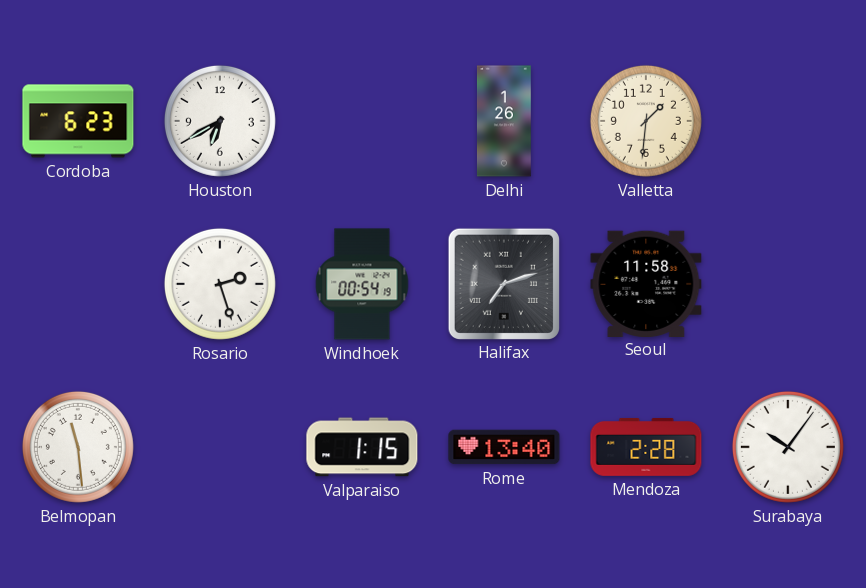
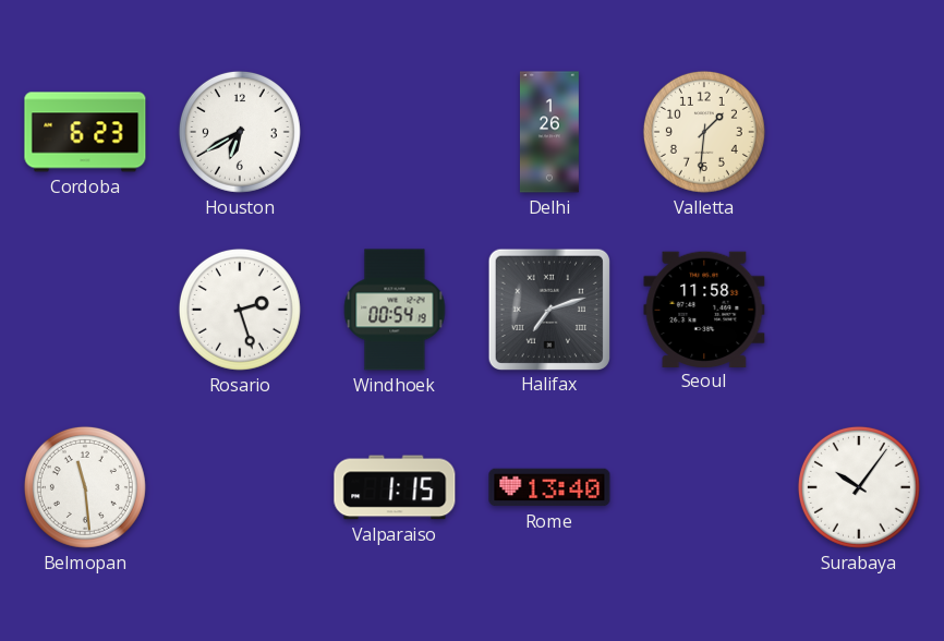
Mendoza: 2:28 -> none (646, 447)
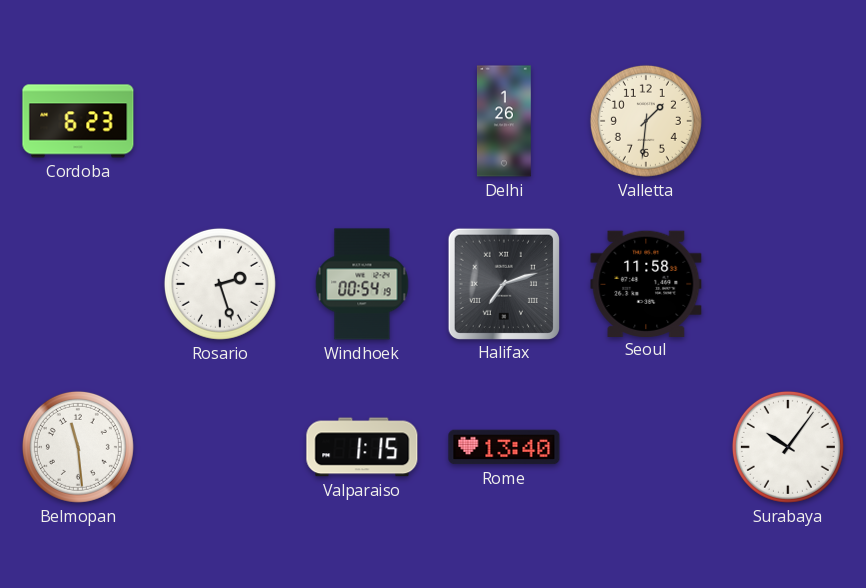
Houston: 6:40 -> none (240, 132)
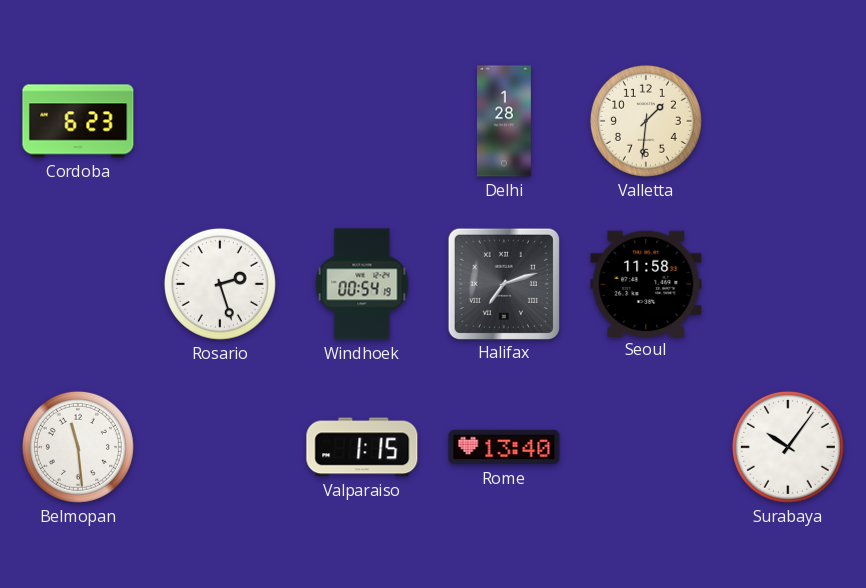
Delhi: 1:26 -> 1:28 (504, 121)
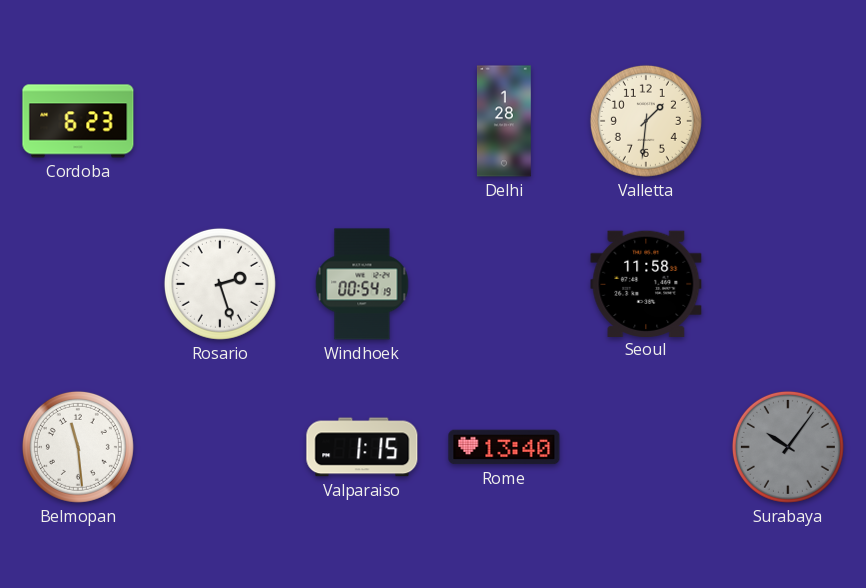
Halifax: 7:12 -> none (503, 283)
Surabaya dial: white -> grey (788, 447)
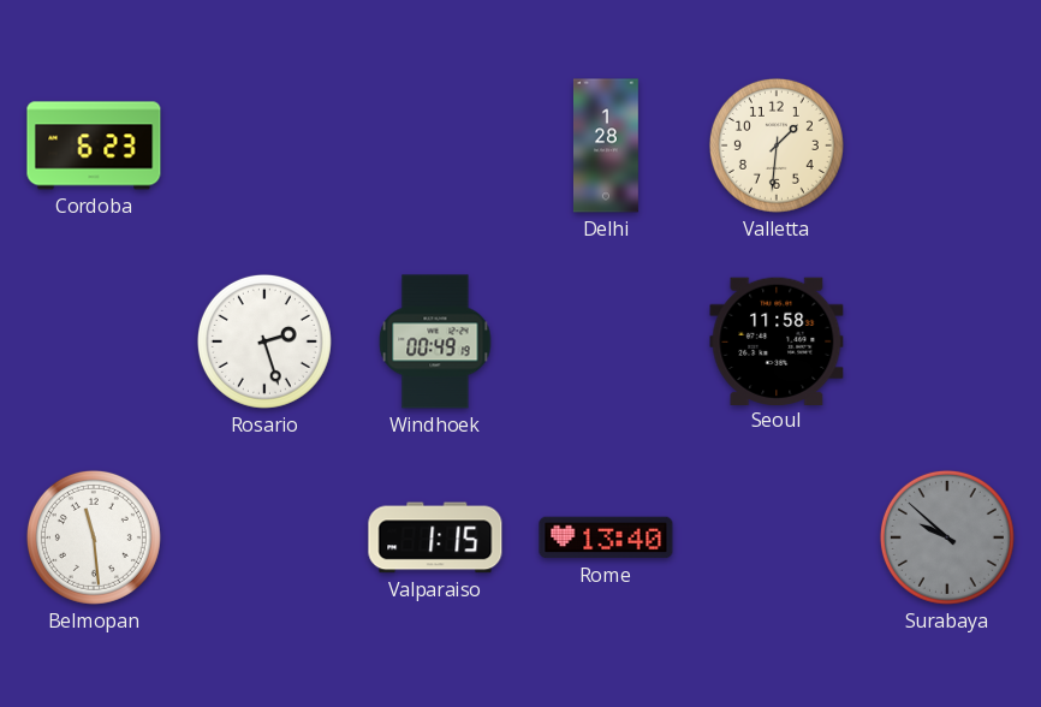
Windhoek: 00:54 -> 00:49 (435, 341)
Surabaya: 10:06 -> 9:52 (947, 537)
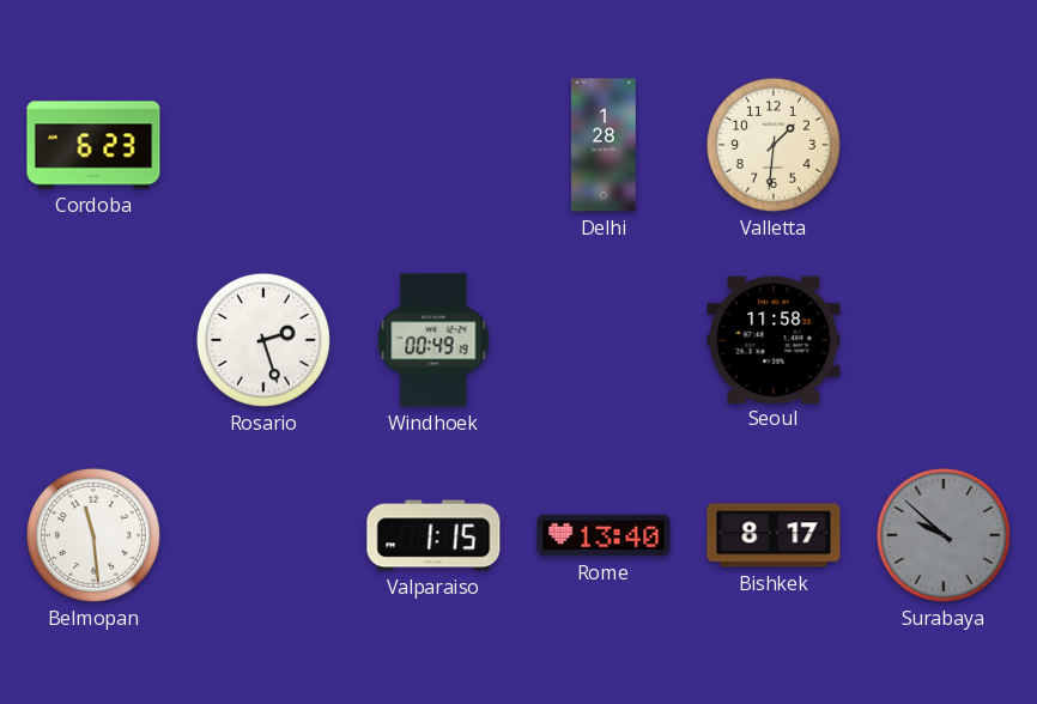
Bishkek: none -> 8:17 (774, 535)
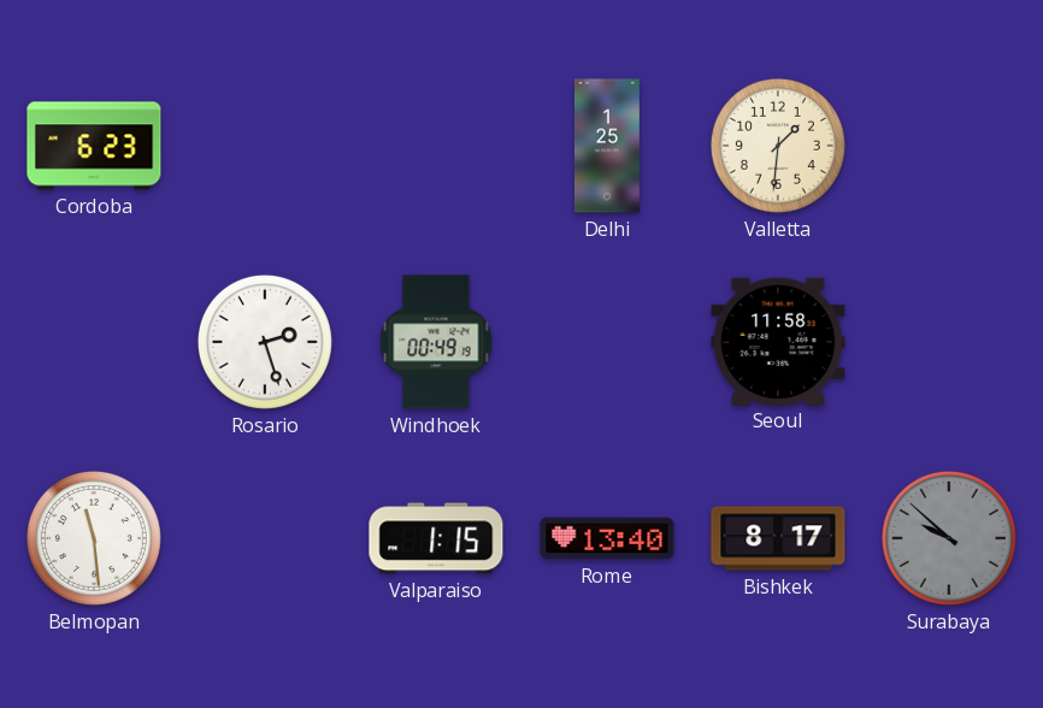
Delhi: 1:28 -> 1:25 (607, 146)
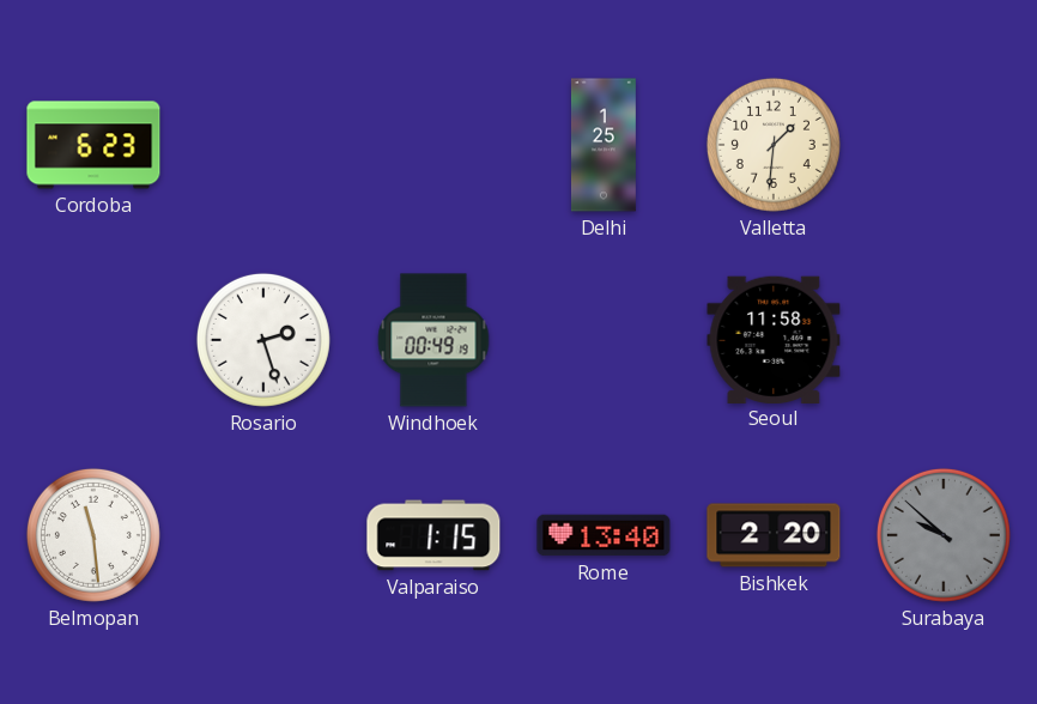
Bishkek: 8:17 -> 2:20 (774, 535)
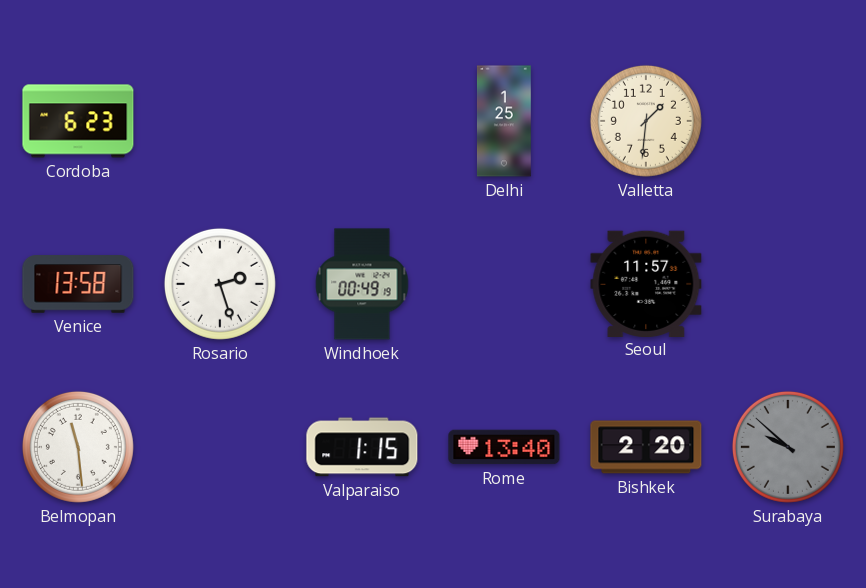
Venice: none -> 13:58 (78, 284)
Seoul: 11:58 -> 11:57 (646, 283)
